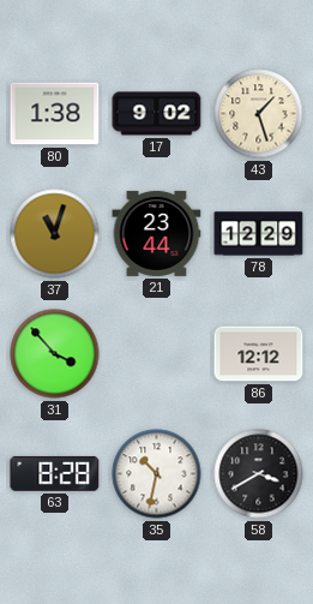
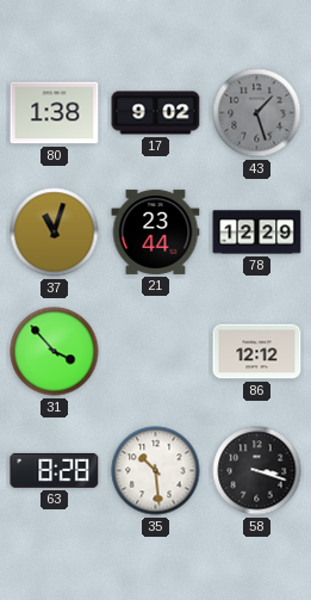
43 dial: cream -> grey (257, 113)
35: 10:32 -> 10:29 (156, 471)
58: 3:40 -> 3:18 (257, 471)
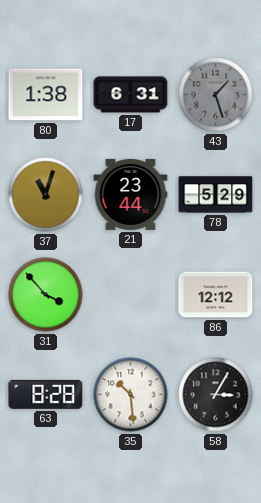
17: 9:02 -> 6:31 (131, 95)
78: 12:29 -> 5:29 (216, 195)
58: 3:18 -> 3:05 (216, 395)
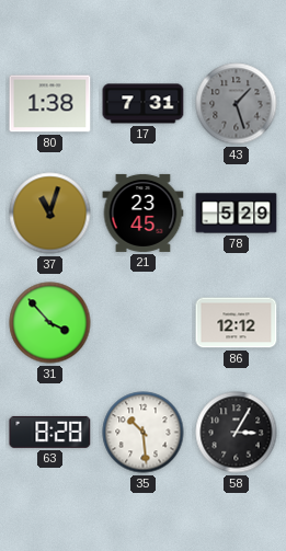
17: 6:31 -> 7:31 (144, 104)
21: 23:44 -> 23:45 (144, 213)
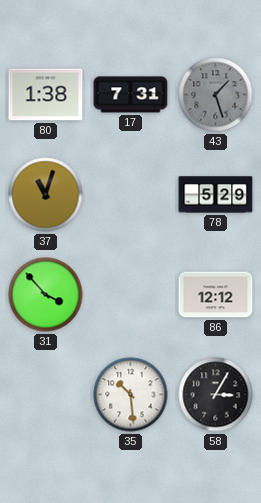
21: 23:45 -> none (144, 213)
63: 8:28 -> none (50, 432)
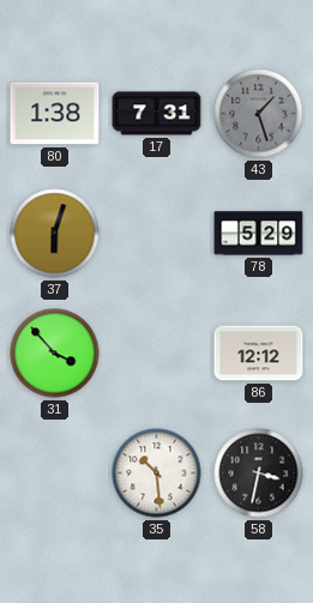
37: 11:03 -> 6:03 (55, 234)
58: 3:05 -> 3:32 (259, 474)
